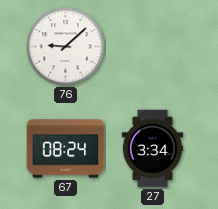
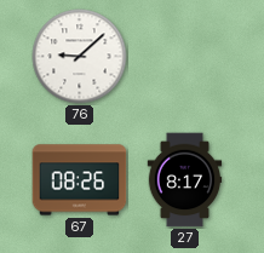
67: 08:24 -> 08:26 (80, 180)
27: 3:34 -> 8:17 (185, 180)
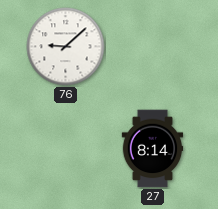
67: 08:26 -> none (80, 180)
27: 8:17 -> 8:14 (153, 149)
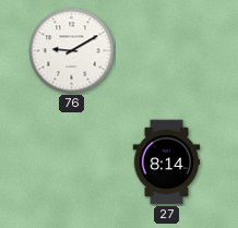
76: 9:08 -> 9:10 (72, 51)
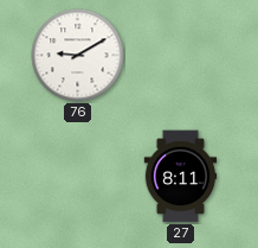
27: 8:14 -> 8:11 (181, 177)
